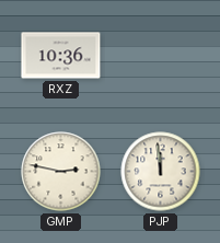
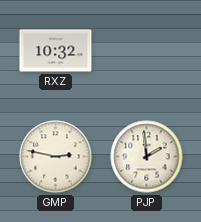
RXZ: 10:36 -> 10:32 (56, 51)
PJP: 11:59 -> 1:59 (147, 157)
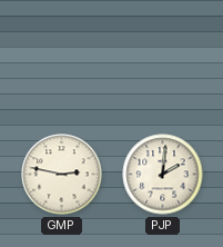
RXZ: 10:32 -> none (56, 51)
PJP: 1:59 -> 2:01 (163, 175)
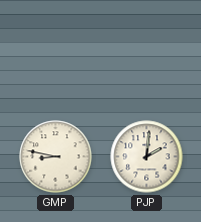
GMP: 2:47 -> 8:47 (56, 157)
